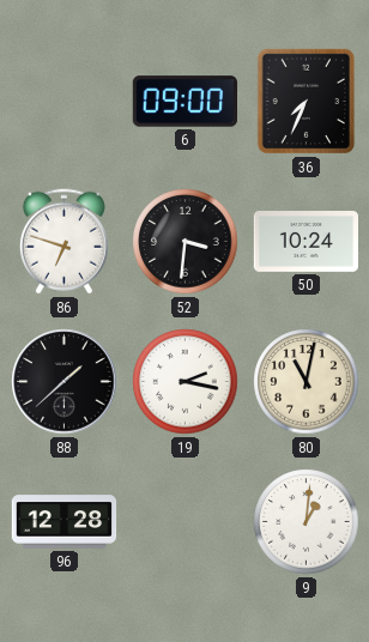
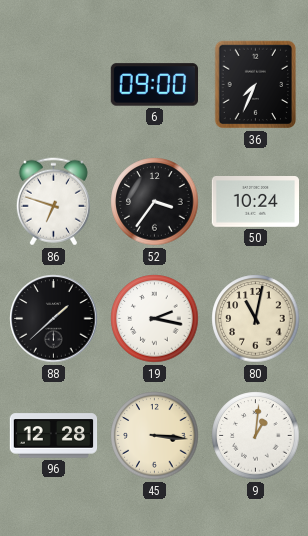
52: 3:31 -> 3:36 (155, 202)
45: none -> 3:16 (155, 436)
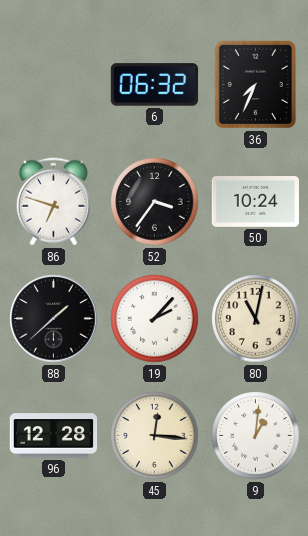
6: 09:00 -> 06:32 (154, 85)
19: 2:17 -> 2:07 (155, 319)
45: 3:16 -> 12:16 (155, 436)
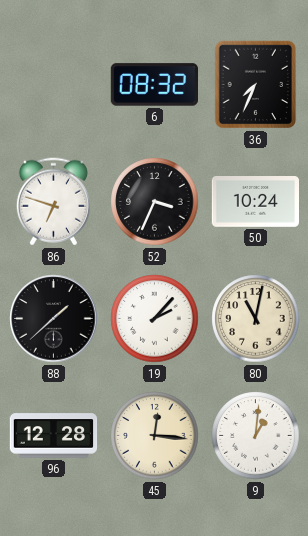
6: 06:32 -> 08:32 (154, 85)
52: 3:36 -> 3:34 (155, 202)
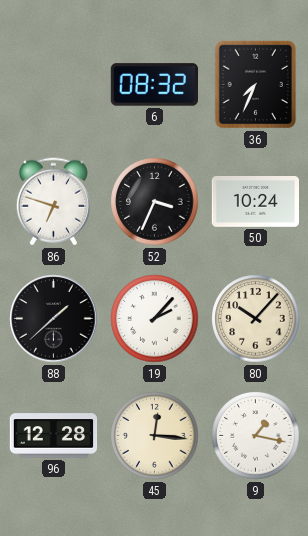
80: 11:02 -> 10:07 (256, 319)
9: 1:01 -> 1:17 (256, 436)
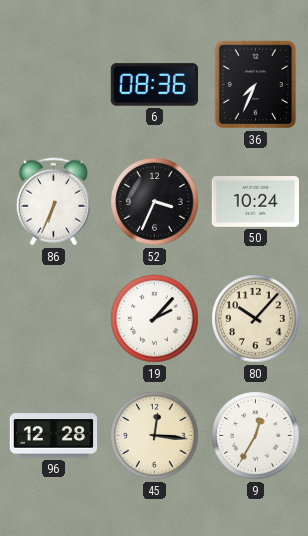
6: 08:32 -> 08:36 (154, 85)
86: 6:48 -> 6:34 (53, 202)
88: 1:38 -> none (54, 319)
9: 1:17 -> 12:35 (256, 436)
